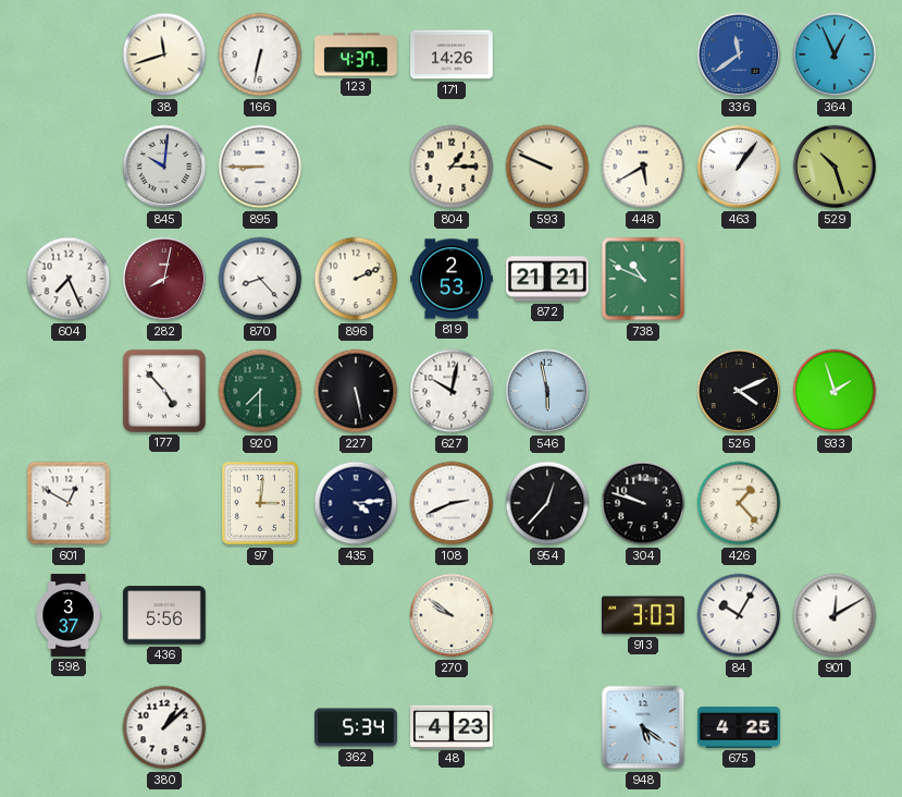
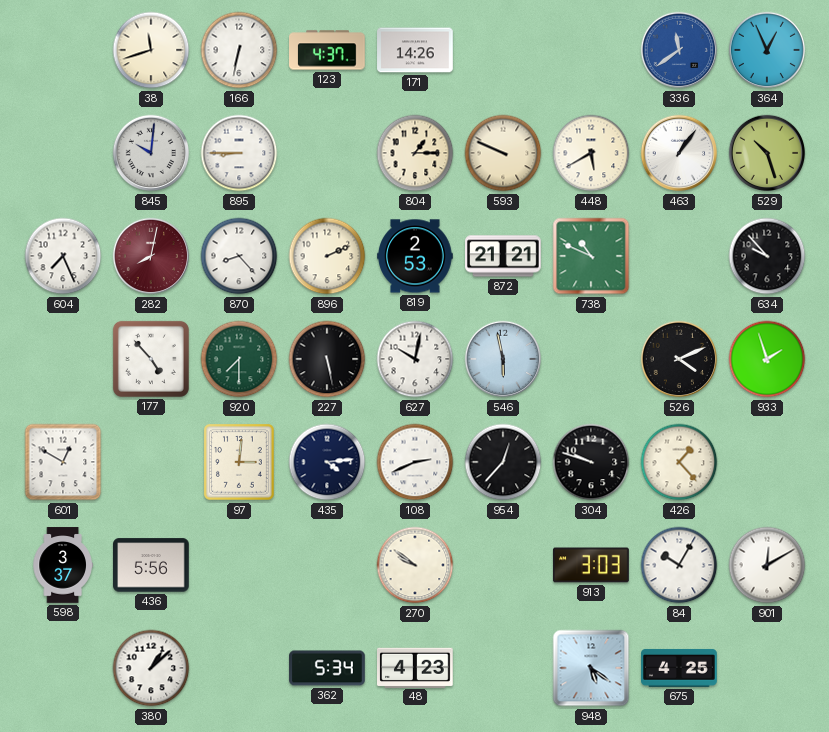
634: none -> 9:53 (767, 256)
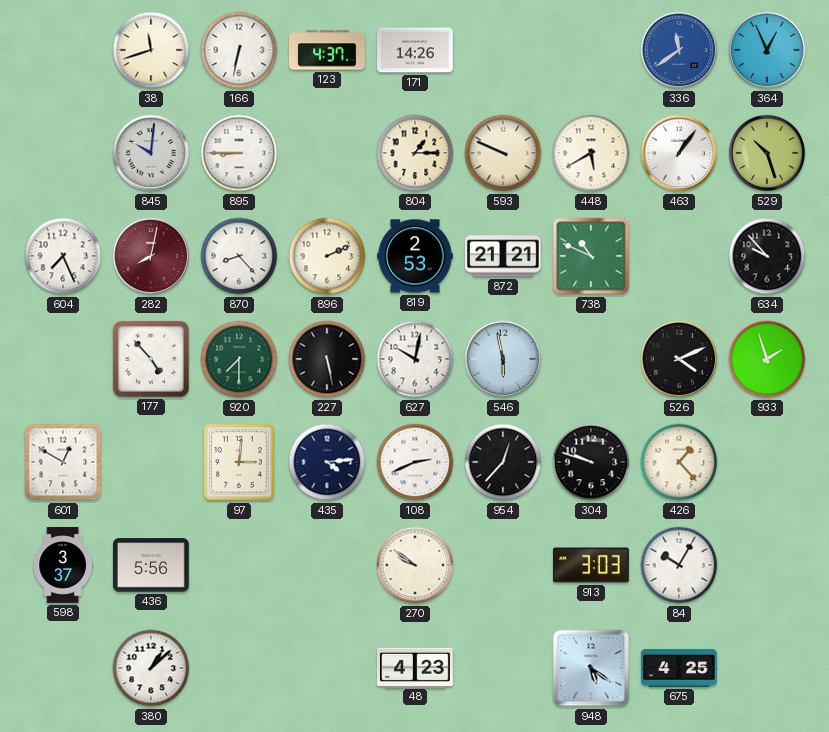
901: 12:10 -> none (767, 565)
362: 5:34 -> none (327, 668)
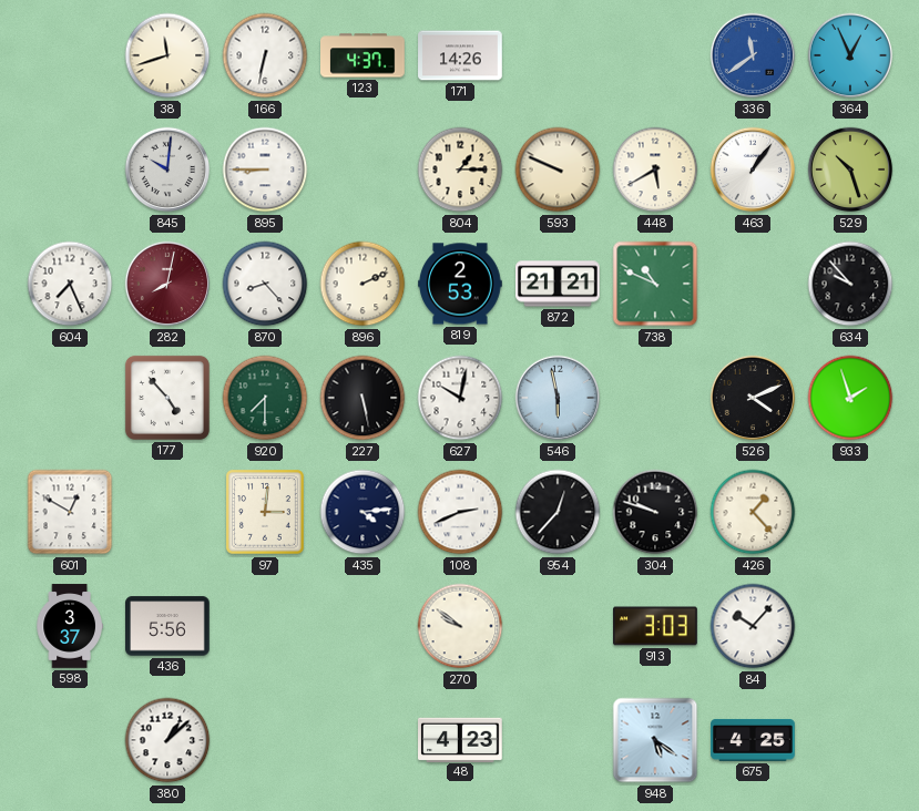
84: 10:05 -> 10:07 (753, 626)
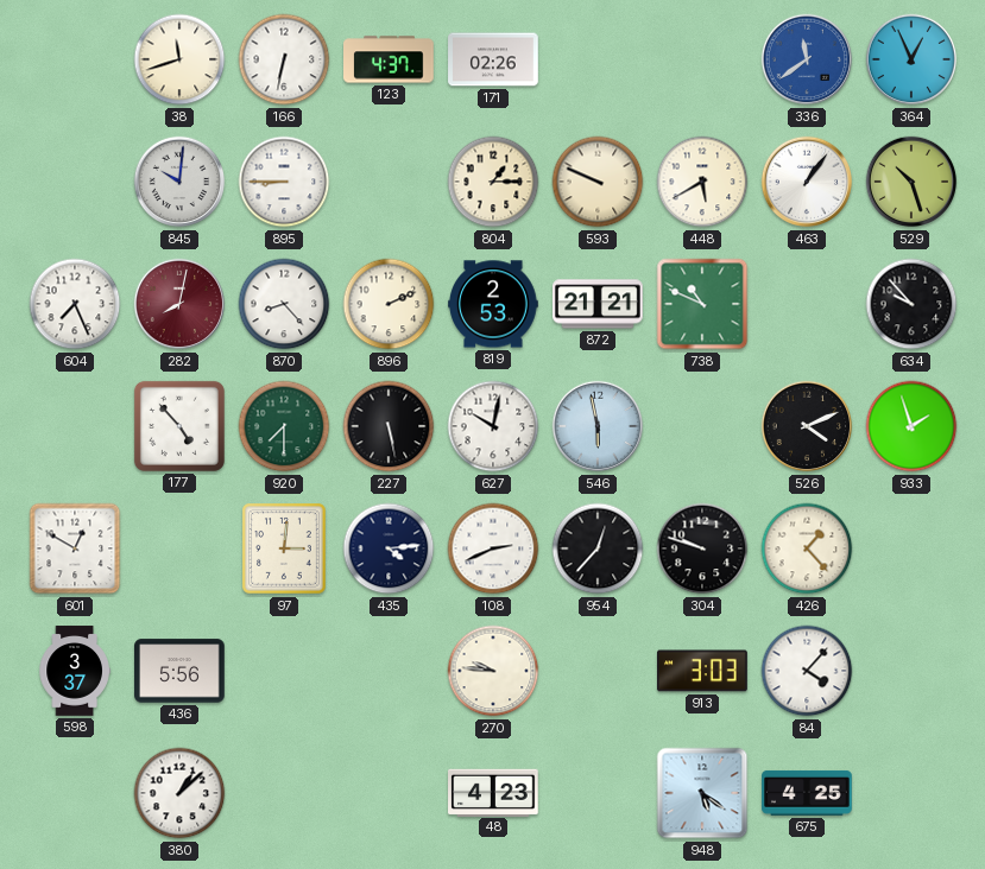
171: 14:26 -> 02:26 (493, 59)
270: 9:51 -> 9:46 (493, 671)
84: 10:07 -> 4:07 (807, 671)
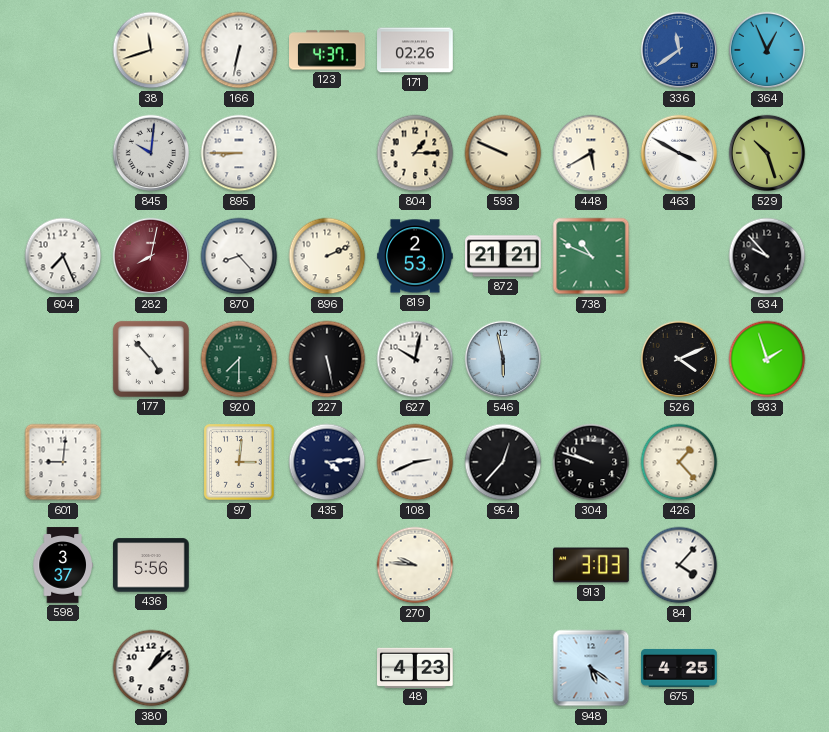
463: 1:06 -> 3:50 (679, 153)
601: 12:50 -> 9:01 (63, 462)
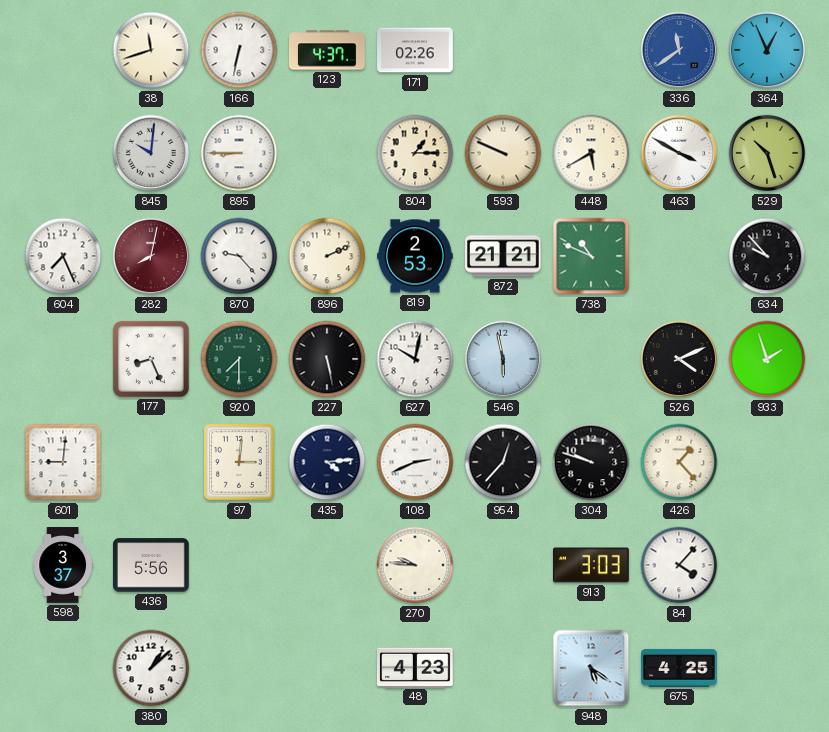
870: 8:23 -> 9:23 (239, 256)
177: 4:53 -> 8:26 (151, 359)
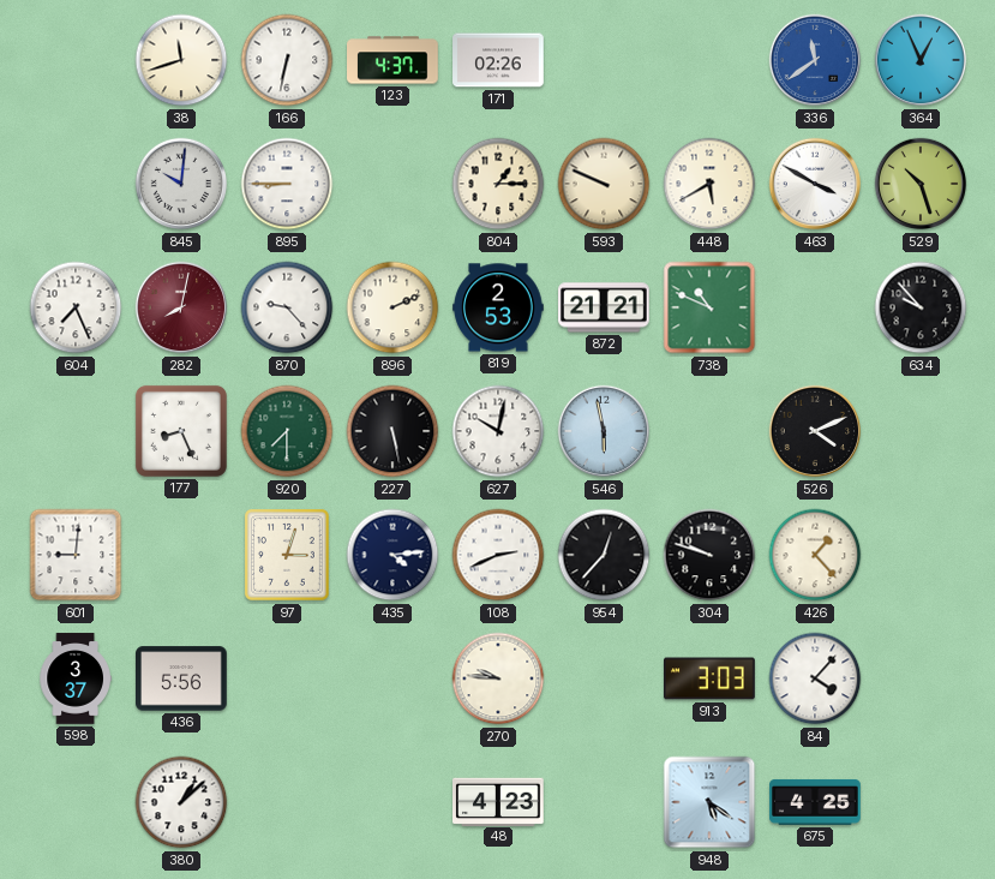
933: 1:57 -> none (767, 359)
97: 3:01 -> 3:03 (288, 555)
